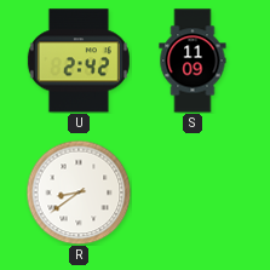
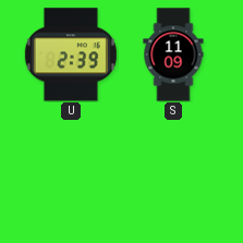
U: 2:42 -> 2:39 (71, 54)
R: 8:39 -> none (79, 193)
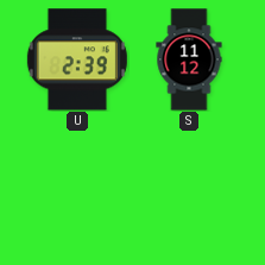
S: 11:09 -> 11:12 (189, 59)
